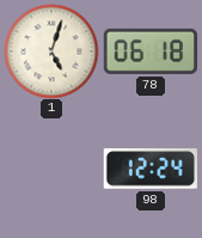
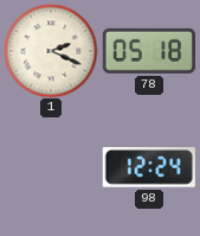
1: 5:03 -> 2:19 (51, 51)
78: 06:18 -> 05:18 (148, 51)
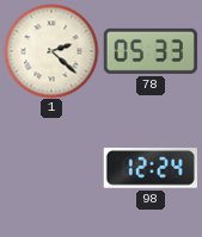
1: 2:19 -> 2:22 (51, 51)
78: 05:18 -> 05:33 (149, 51)
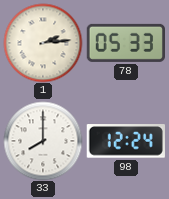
1: 2:22 -> 2:14 (43, 43)
33: none -> 8:00 (43, 141)
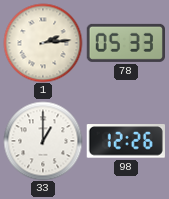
33: 8:00 -> 1:00 (43, 141)
98: 12:24 -> 12:26 (126, 141)
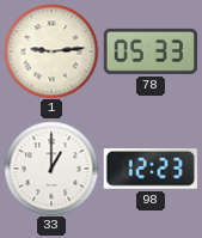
1: 2:14 -> 9:14 (51, 51)
98: 12:26 -> 12:23 (151, 169)
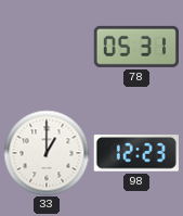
1: 9:14 -> none (51, 51)
78: 05:33 -> 05:31 (135, 47)
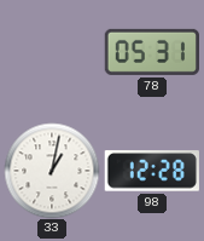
33: 1:00 -> 1:02 (52, 171)
98: 12:23 -> 12:28 (152, 171)
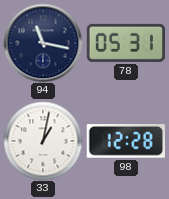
94: none -> 11:17 (43, 43)
